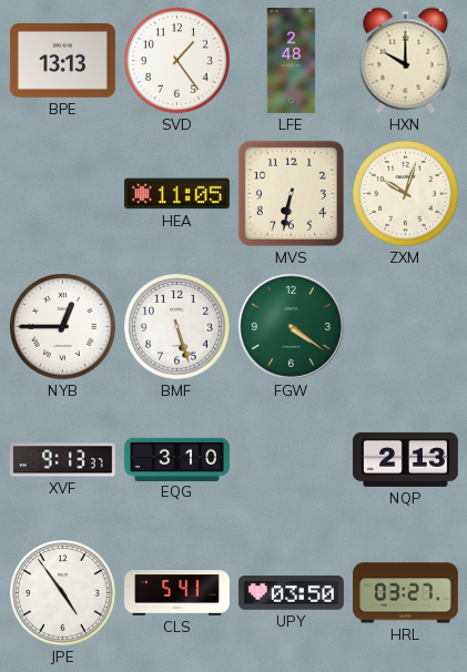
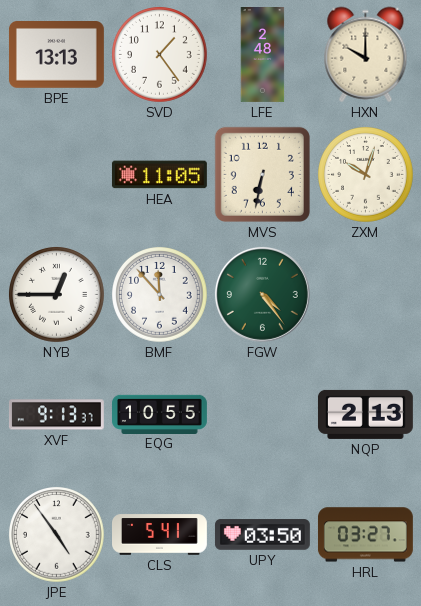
BMF: 5:27 -> 11:53 (160, 295)
FGW: 4:21 -> 4:24 (262, 294)
EQG: 3:10 -> 10:55 (160, 414)
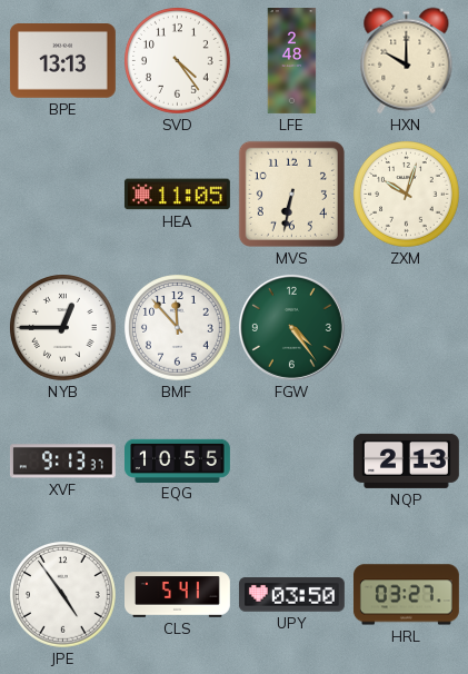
SVD: 1:24 -> 4:24 (178, 61)
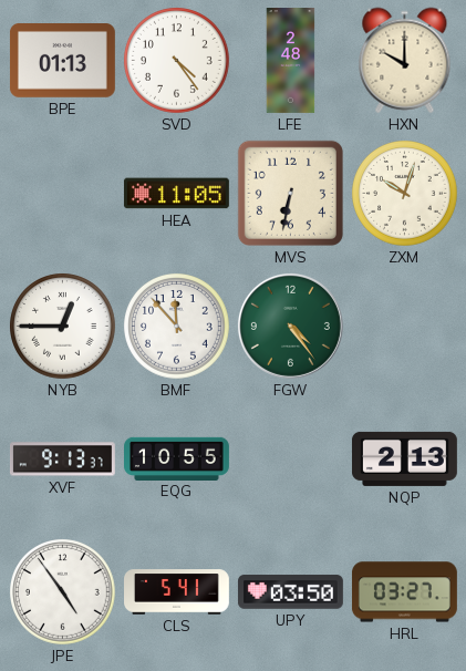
BPE: 13:13 -> 01:13 (62, 61)
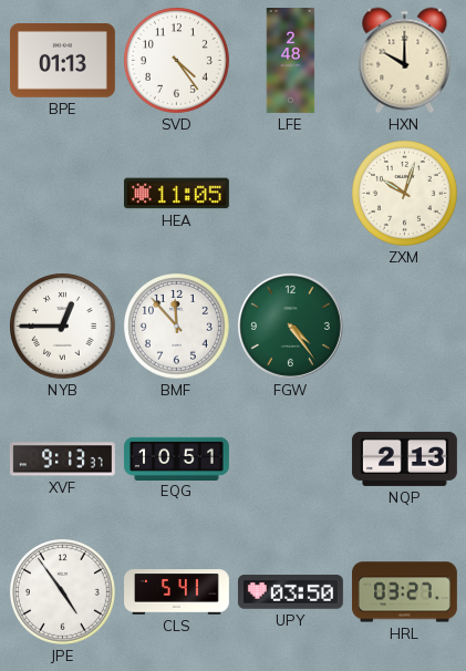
MVS: 6:32 -> none (290, 193)
EQG: 10:55 -> 10:51 (177, 458)
